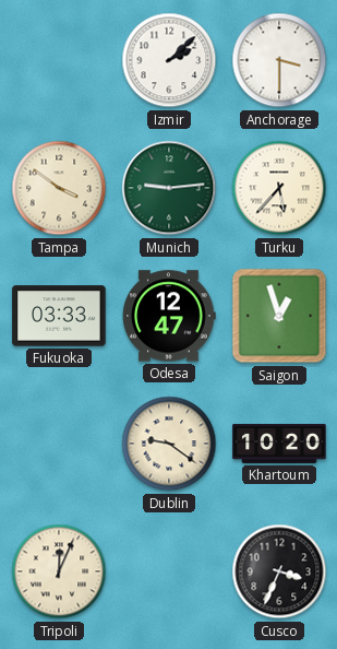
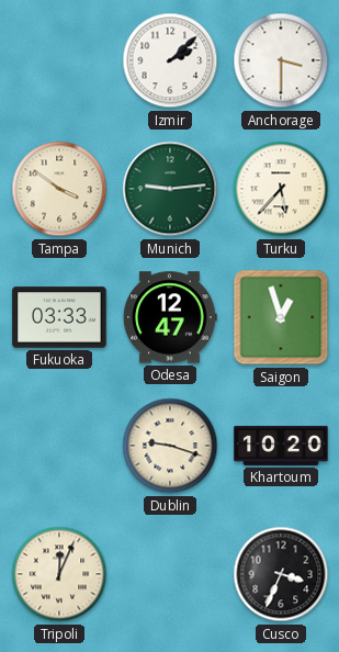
Dublin: 9:21 -> 9:18 (170, 446)
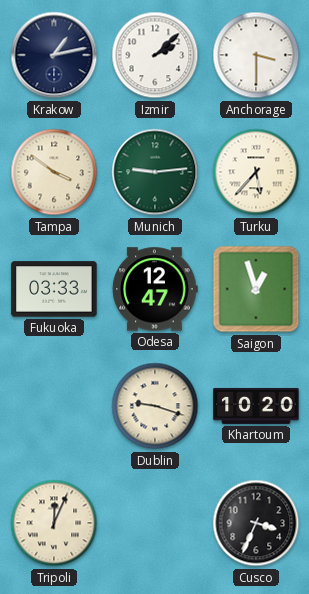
Krakow: none -> 1:13 (54, 55)
